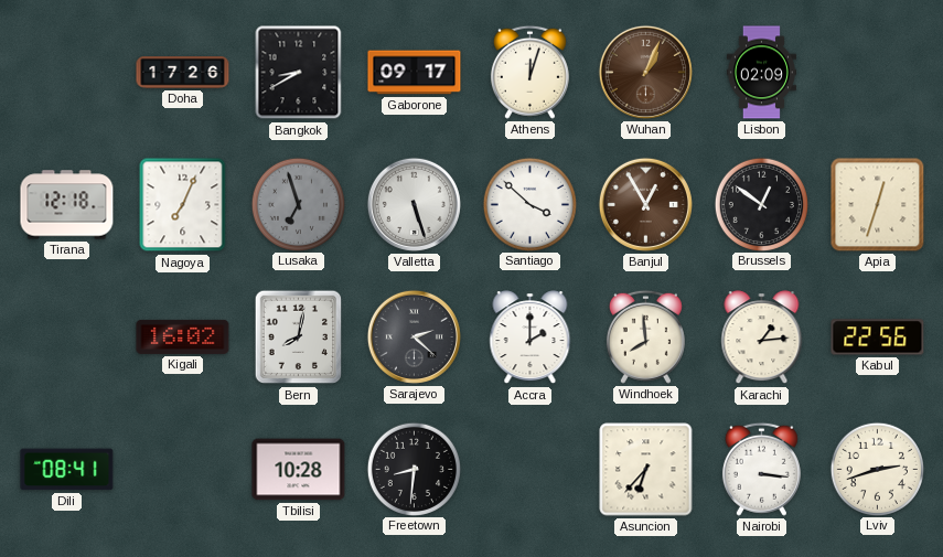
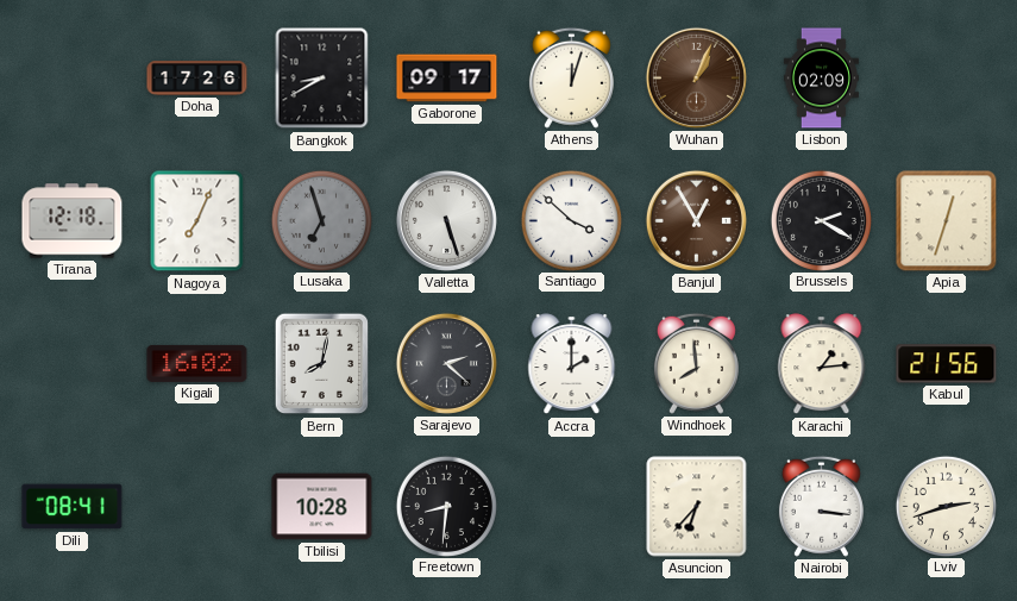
Brussels: 12:51 -> 2:20 (821, 220)
Kabul: 22:56 -> 21:56 (947, 364)
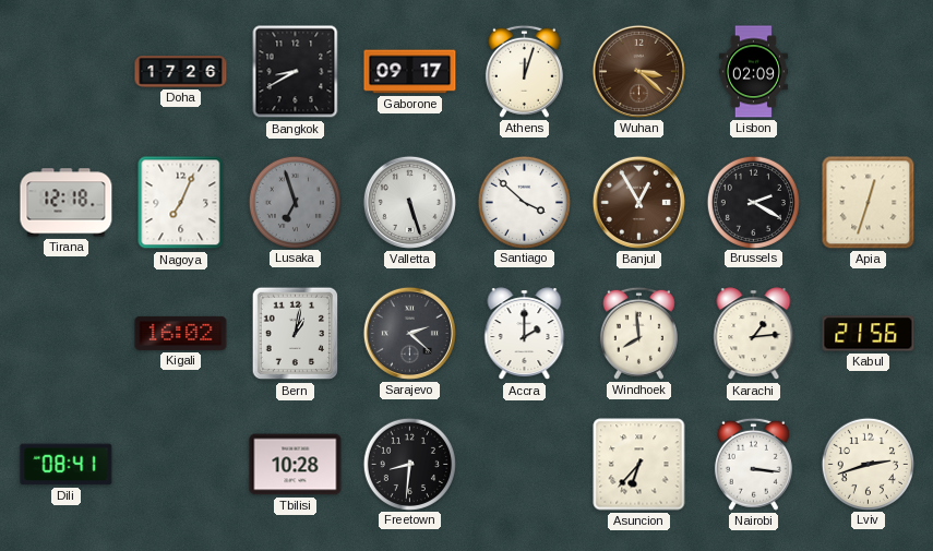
Wuhan: 1:04 -> 3:22 (638, 71)
Bern: 8:02 -> 1:02 (296, 334)
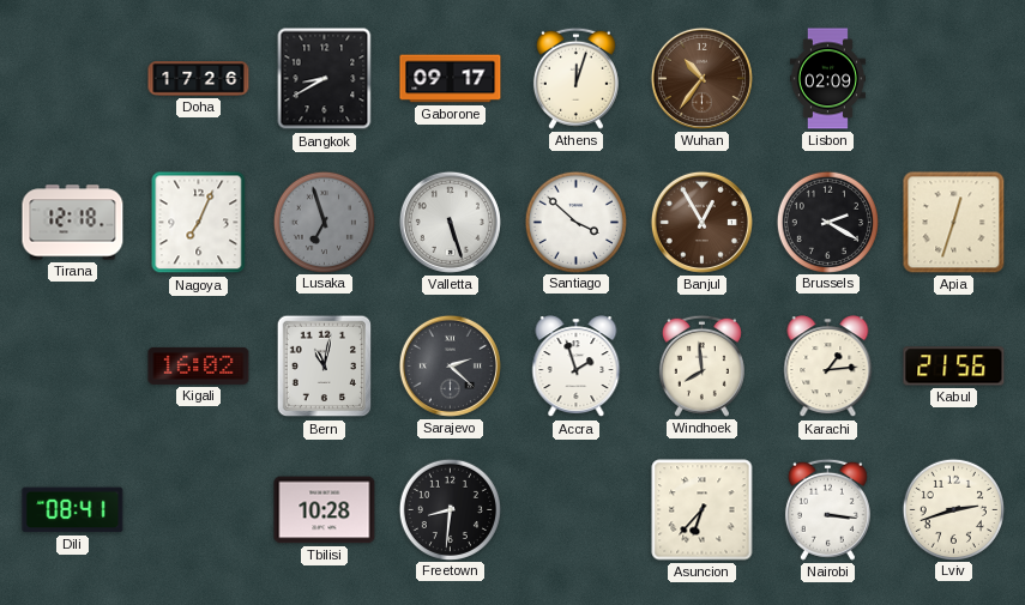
Wuhan: 3:22 -> 10:36 (701, 78)
Bern: 1:02 -> 11:02 (325, 367)
Accra: 2:00 -> 1:57 (577, 367)
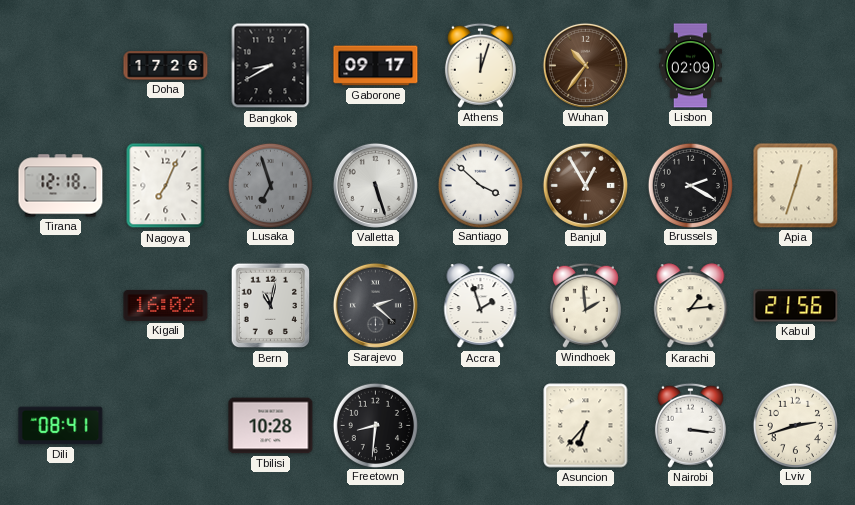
Windhoek: 7:59 -> 1:59 (585, 305)
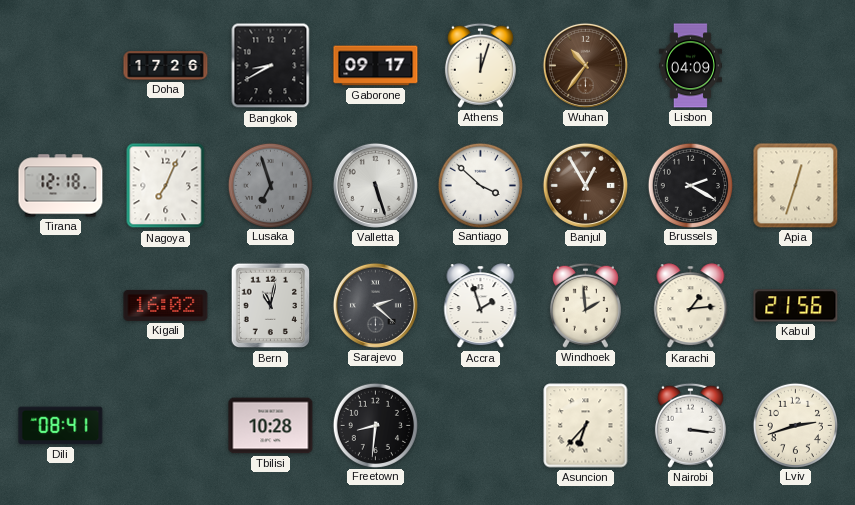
Lisbon: 02:09 -> 04:09 (690, 66)
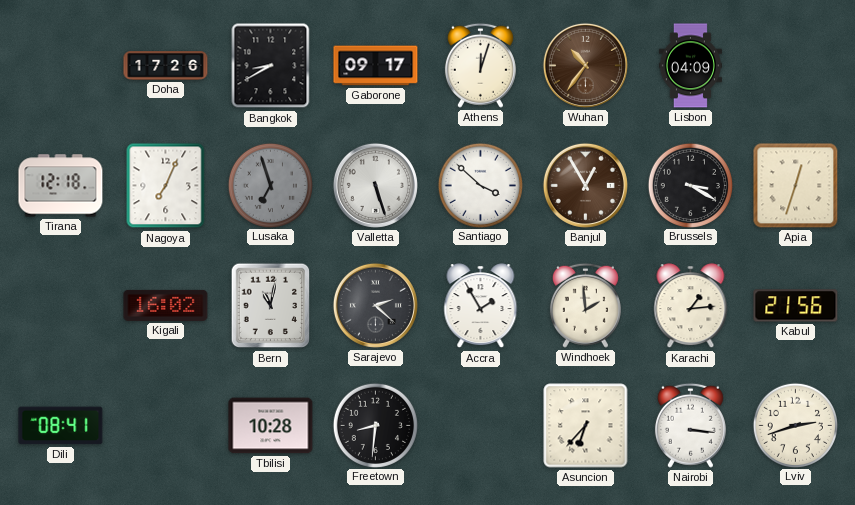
Brussels: 2:20 -> 3:20 (690, 185)
Accra: 1:57 -> 1:55 (481, 306)
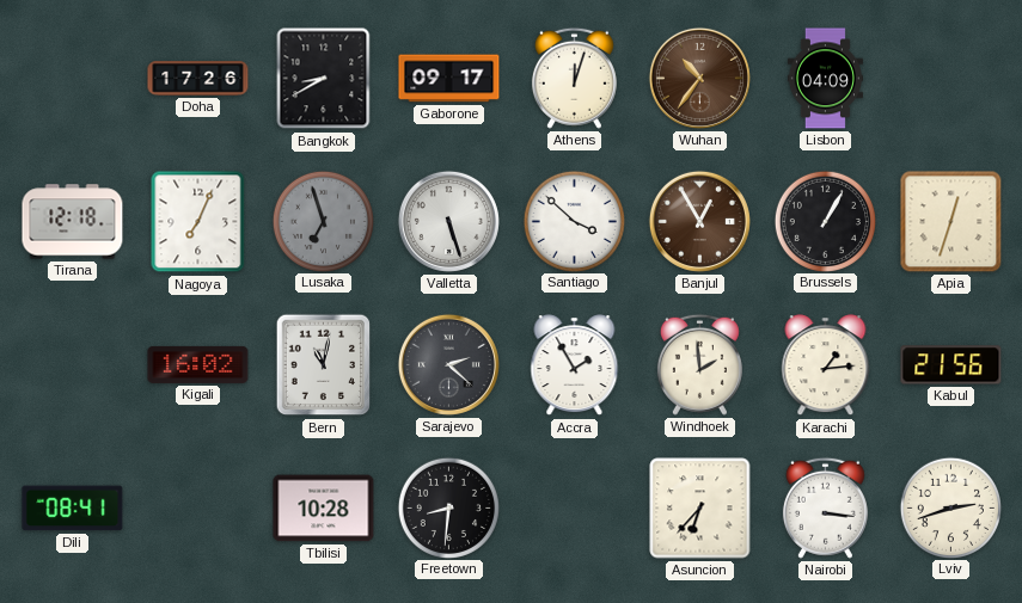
Brussels: 3:20 -> 1:05 (825, 221)
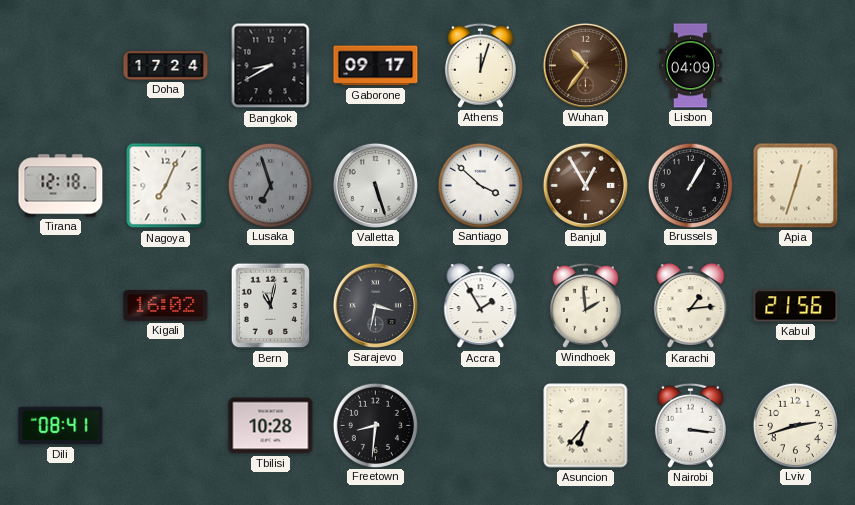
Doha: 17:26 -> 17:24 (166, 66)
Sarajevo: 2:22 -> 3:32 (375, 305)
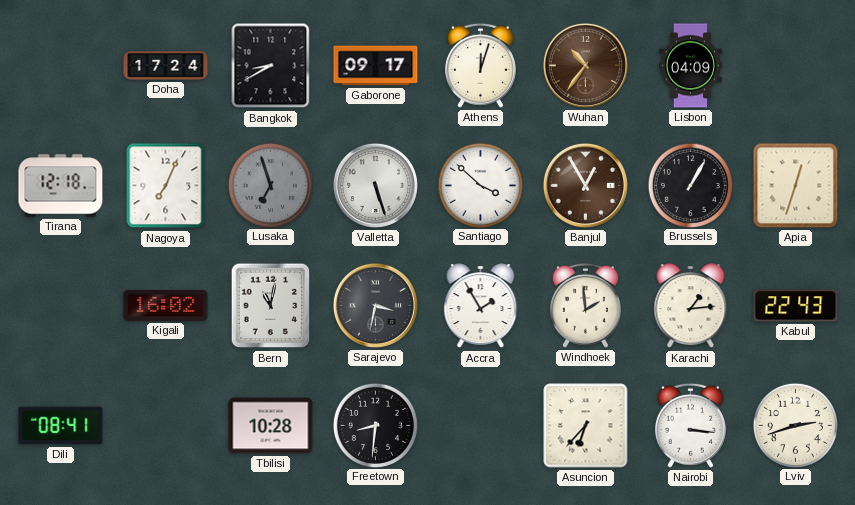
Kabul: 21:56 -> 22:43 (796, 306)
